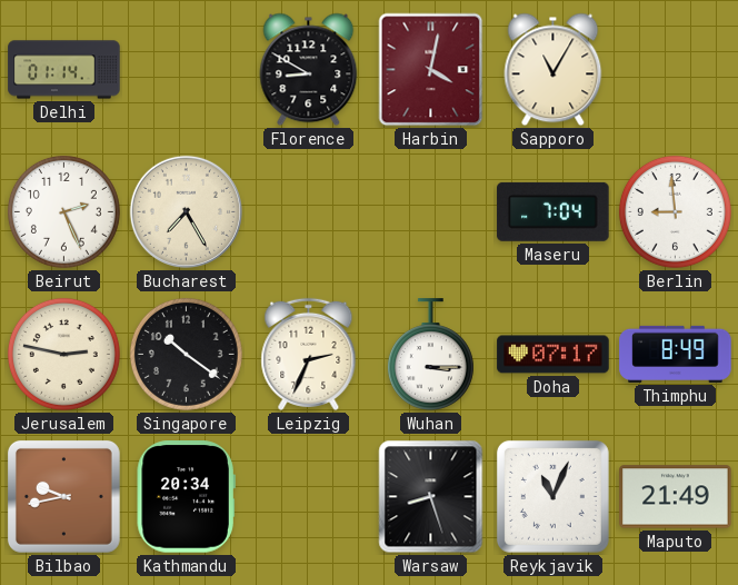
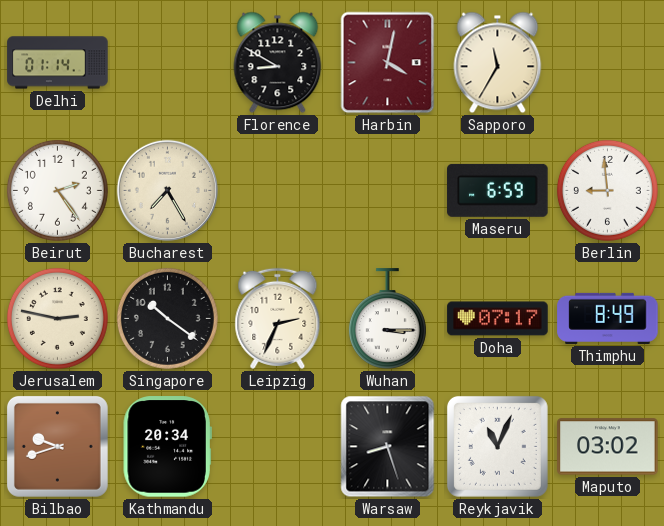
Sapporo: 11:05 -> 11:35 (498, 63)
Beirut: 2:26 -> 2:24 (57, 190)
Maseru: 7:04 -> 6:59 (498, 190)
Bilbao: 9:43 -> 9:42 (57, 446)
Maputo: 21:49 -> 03:02 (608, 447)
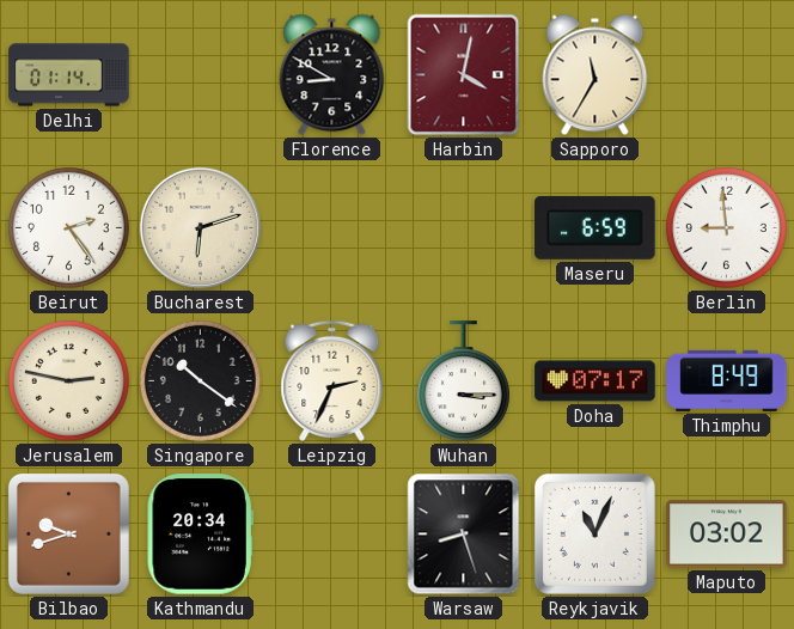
Bucharest: 7:25 -> 6:12 (200, 227)
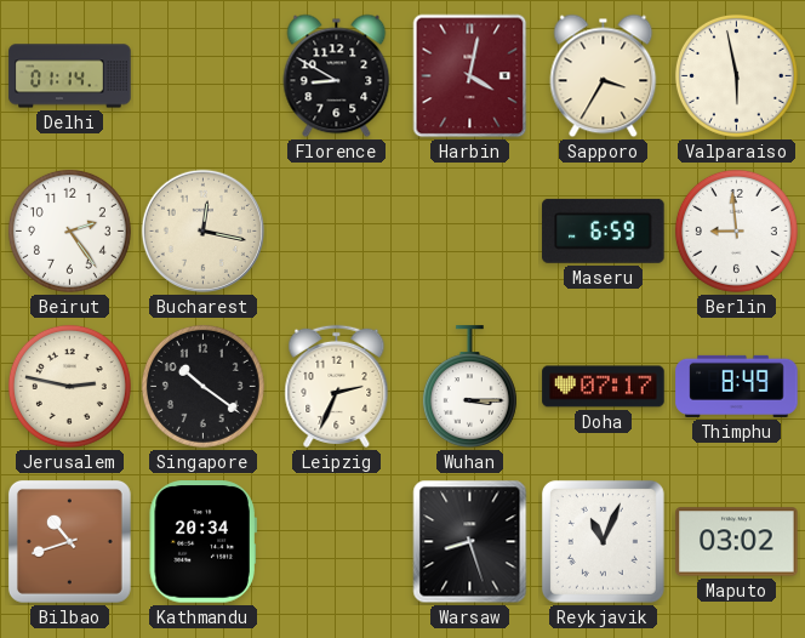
Sapporo: 11:35 -> 3:35 (604, 76)
Valparaiso: none -> 5:58 (736, 75)
Bucharest: 6:12 -> 12:17 (202, 230)
Bilbao: 9:42 -> 10:42 (69, 541)
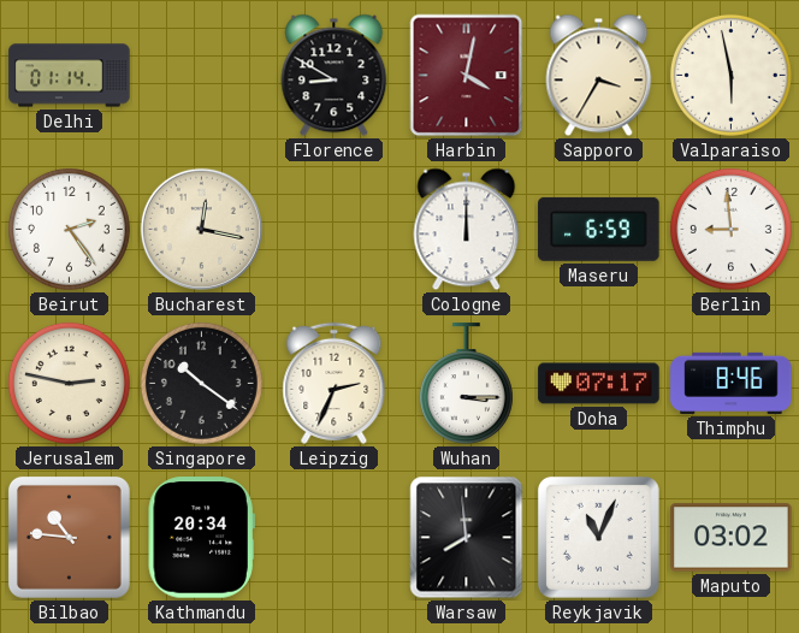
Cologne: none -> 12:00 (467, 230)
Thimphu: 8:49 -> 8:46 (732, 383)
Bilbao: 10:42 -> 10:46 (69, 537)
Warsaw: 8:27 -> 7:59 (467, 538)
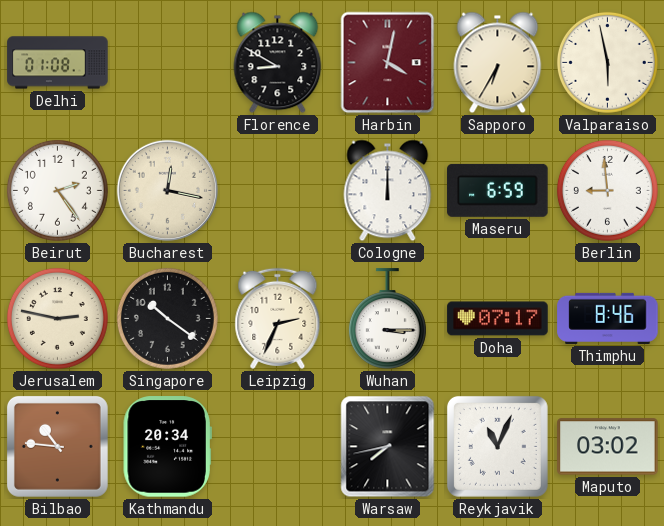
Delhi: 01:14 -> 01:08 (58, 63)
Sapporo: 3:35 -> 6:35 (498, 63)
Warsaw: 7:59 -> 7:43 (388, 447)
